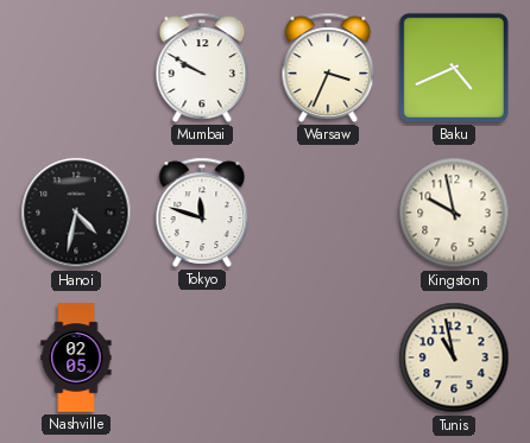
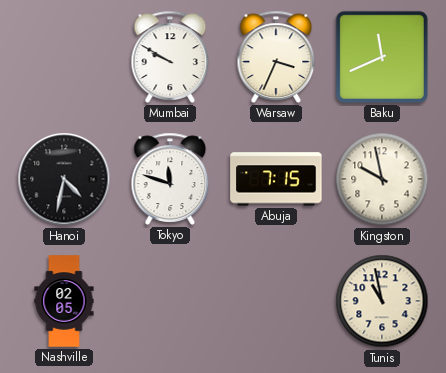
Baku: 4:41 -> 11:41 (382, 57)
Abuja: none -> 7:15 (276, 179)
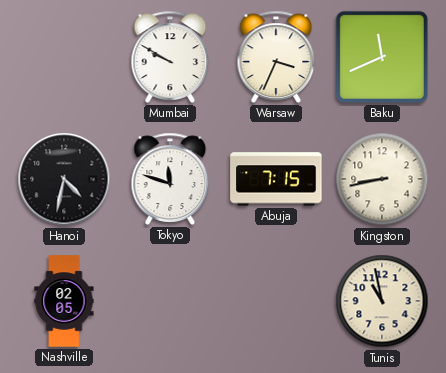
Kingston: 9:58 -> 8:43 (382, 179)
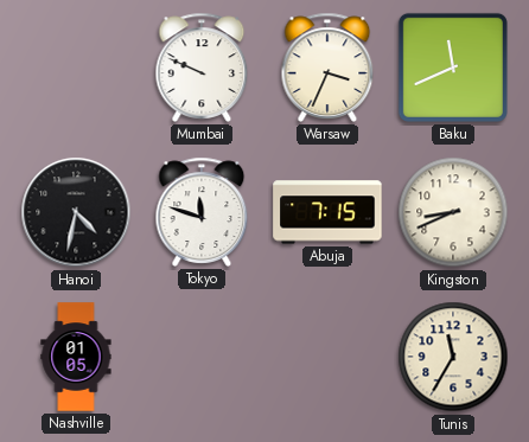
Mumbai: 9:50 -> 9:49 (202, 68)
Kingston: 8:43 -> 8:41 (453, 212)
Nashville: 02:05 -> 01:05 (76, 357)
Tunis: 10:58 -> 11:35 (453, 357)
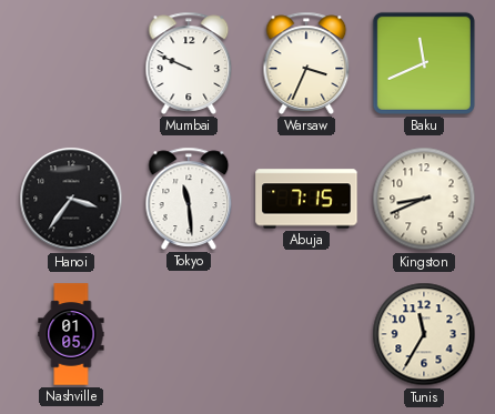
Hanoi: 4:32 -> 3:36 (71, 199)
Tokyo: 11:48 -> 11:29 (189, 199)
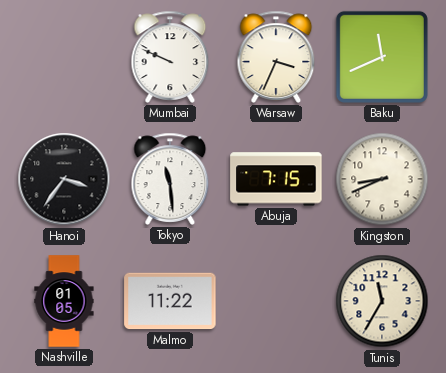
Malmo: none -> 11:22 (170, 301)
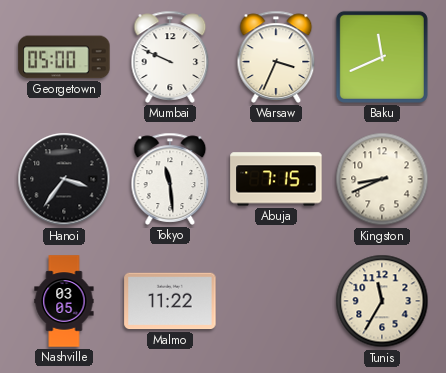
Georgetown: none -> 05:00 (64, 57)
Nashville: 01:05 -> 03:05 (64, 301)
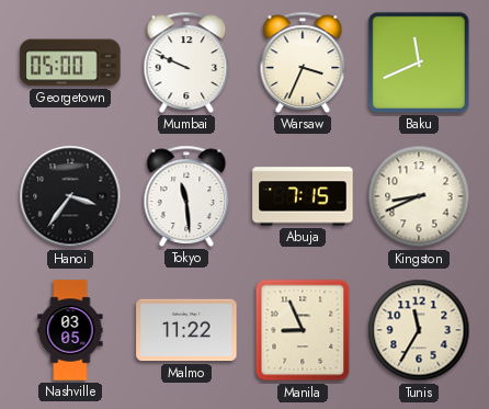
Manila: none -> 8:56 (303, 330)
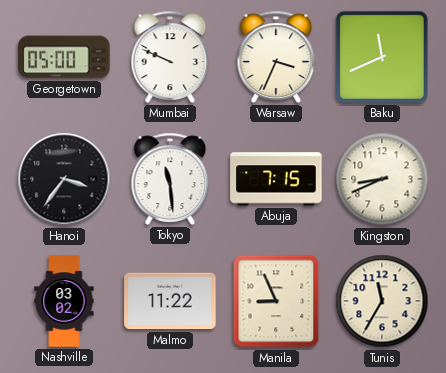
Nashville: 03:05 -> 03:02 (64, 301)
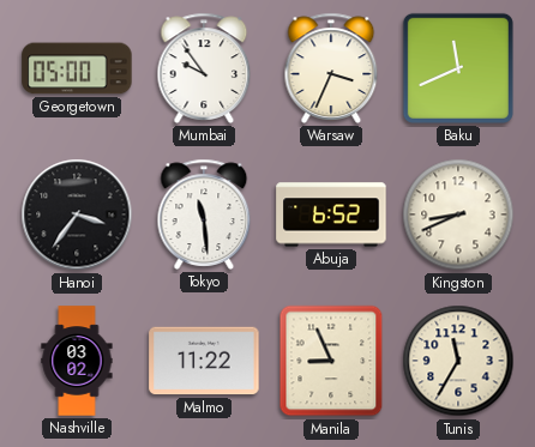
Mumbai: 9:49 -> 9:54 (204, 68)
Abuja: 7:15 -> 6:52 (331, 215)
